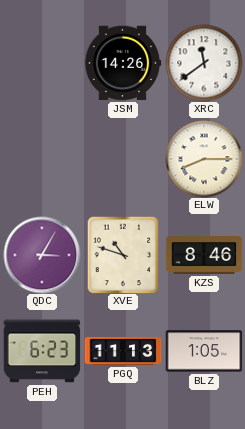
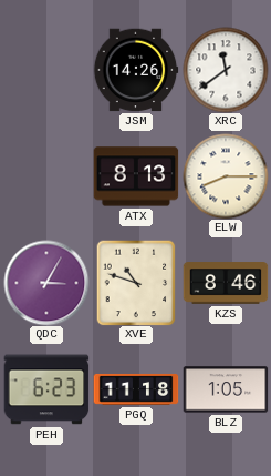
ATX: none -> 8:13 (136, 176)
PGQ: 11:13 -> 11:18 (136, 389)
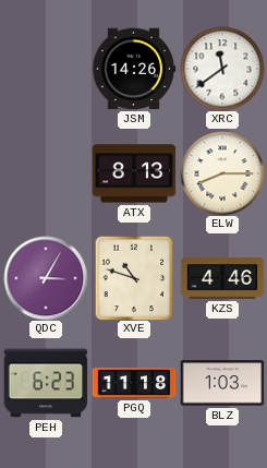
KZS: 8:46 -> 4:46 (222, 278)
BLZ: 1:05 -> 1:03 (222, 383)
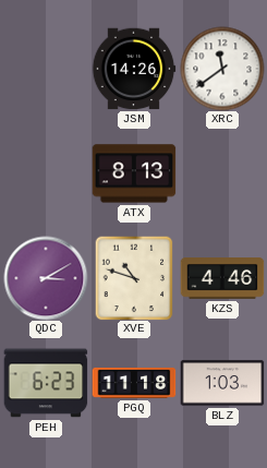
ELW: 8:15 -> none (222, 173)
QDC: 3:05 -> 3:10 (46, 278)
